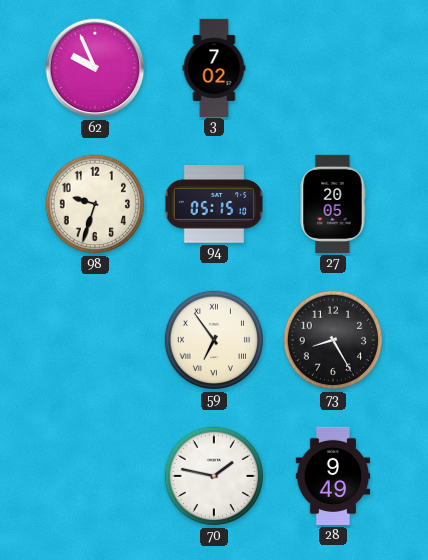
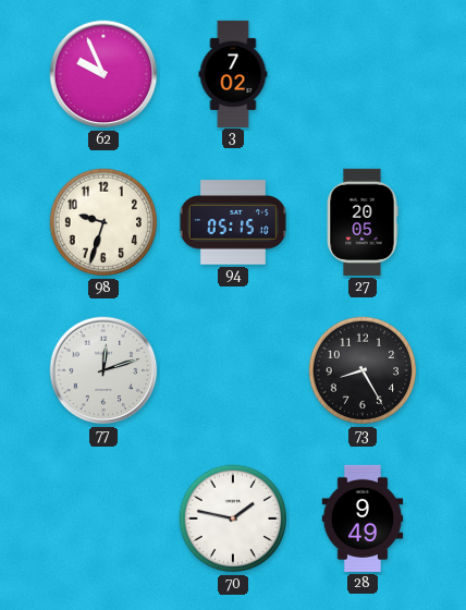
77: none -> 12:12 (103, 370)
59: 6:54 -> none (214, 340)
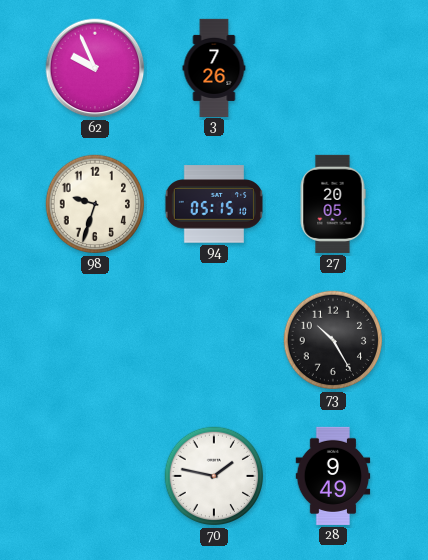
3: 7:02 -> 7:26 (214, 67)
77: 12:12 -> none (103, 370)
73: 8:25 -> 10:25 (333, 340)
